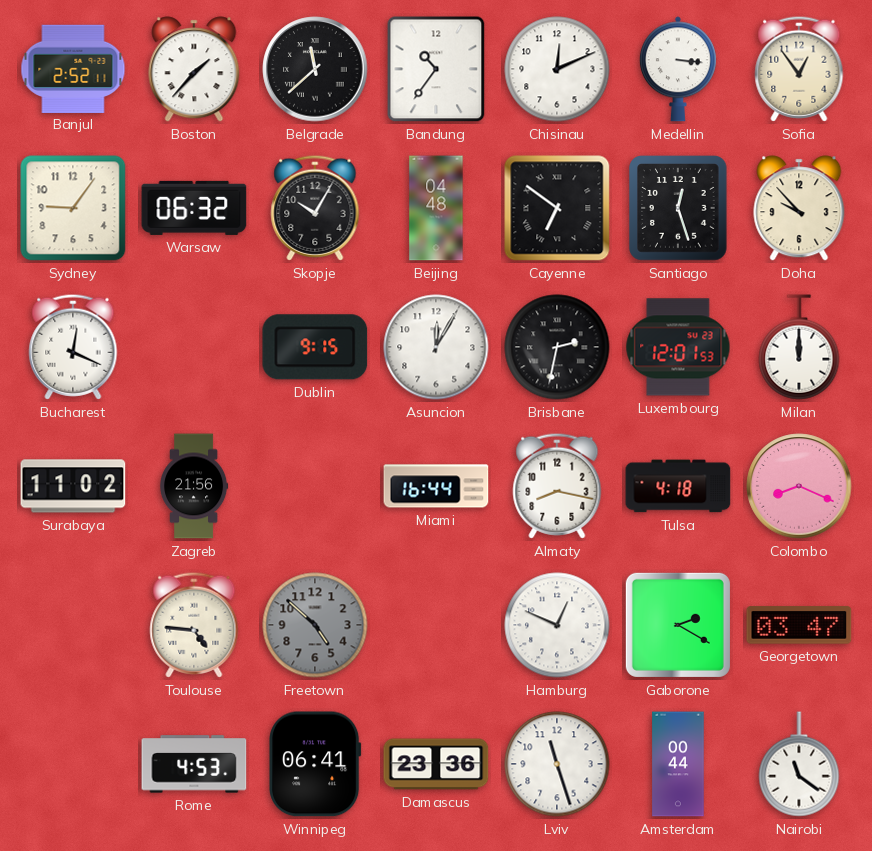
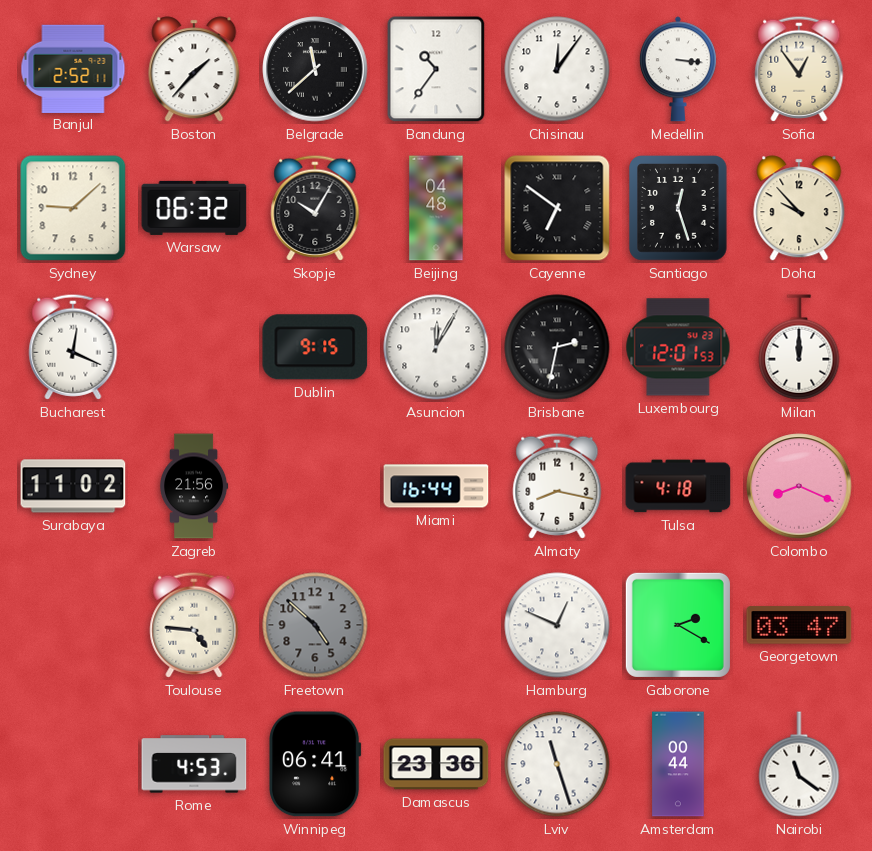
Chisinau: 12:11 -> 12:06 (557, 69)
Sydney: 9:06 -> 9:08 (73, 208)
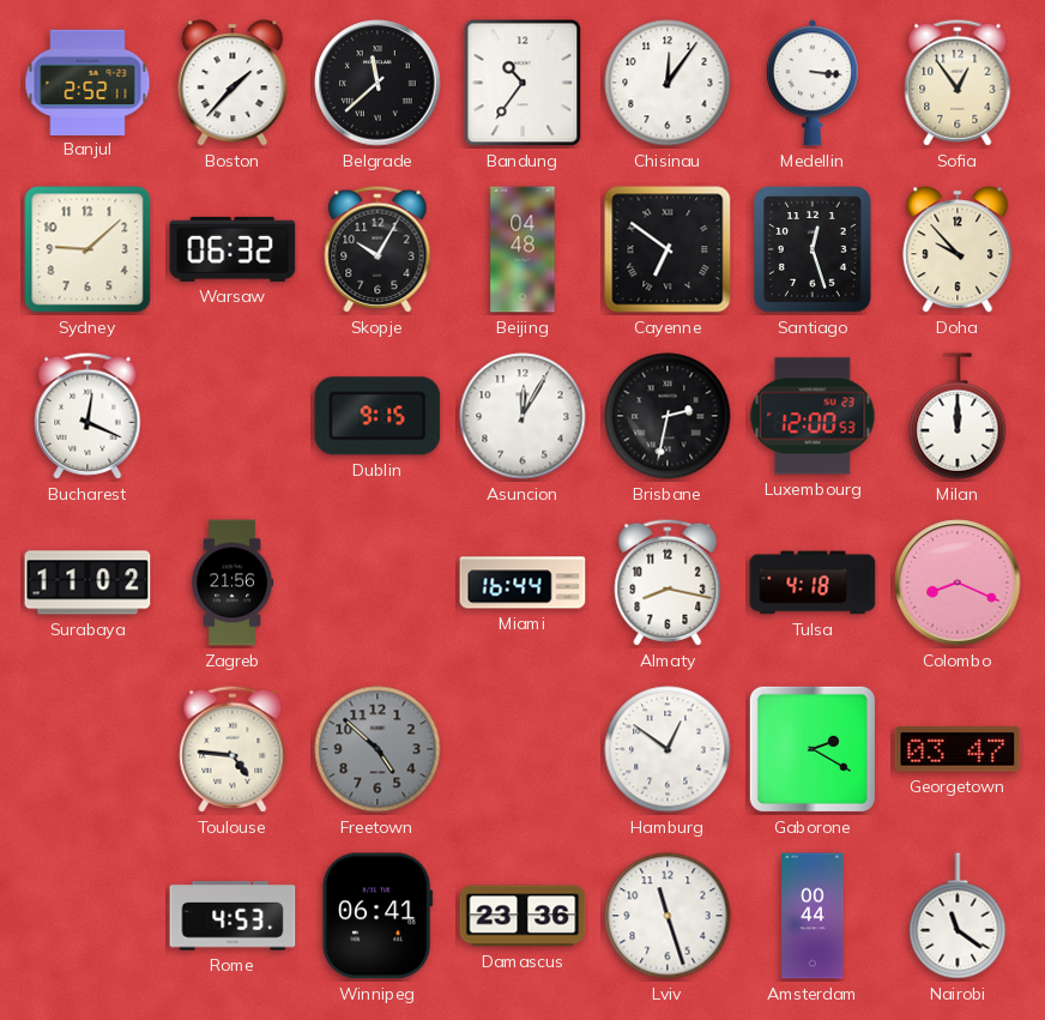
Luxembourg: 12:01 -> 12:00 (813, 416)
Hamburg: 12:49 -> 12:51 (668, 749)
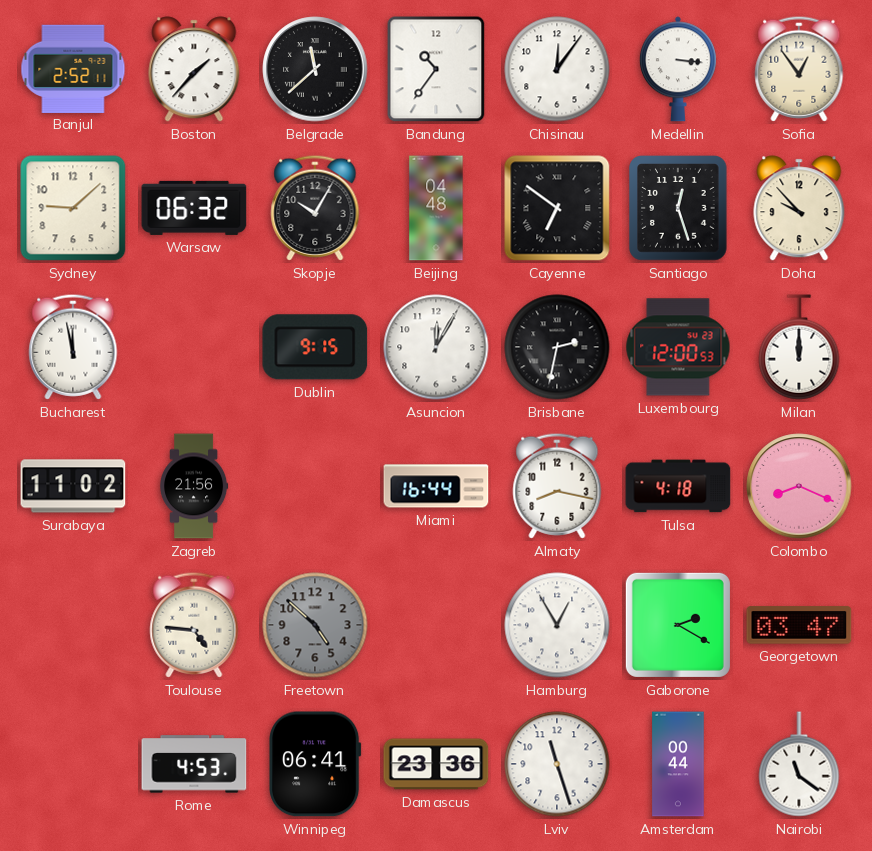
Bucharest: 12:19 -> 11:58 (73, 347)
Hamburg: 12:51 -> 12:55 (557, 625)
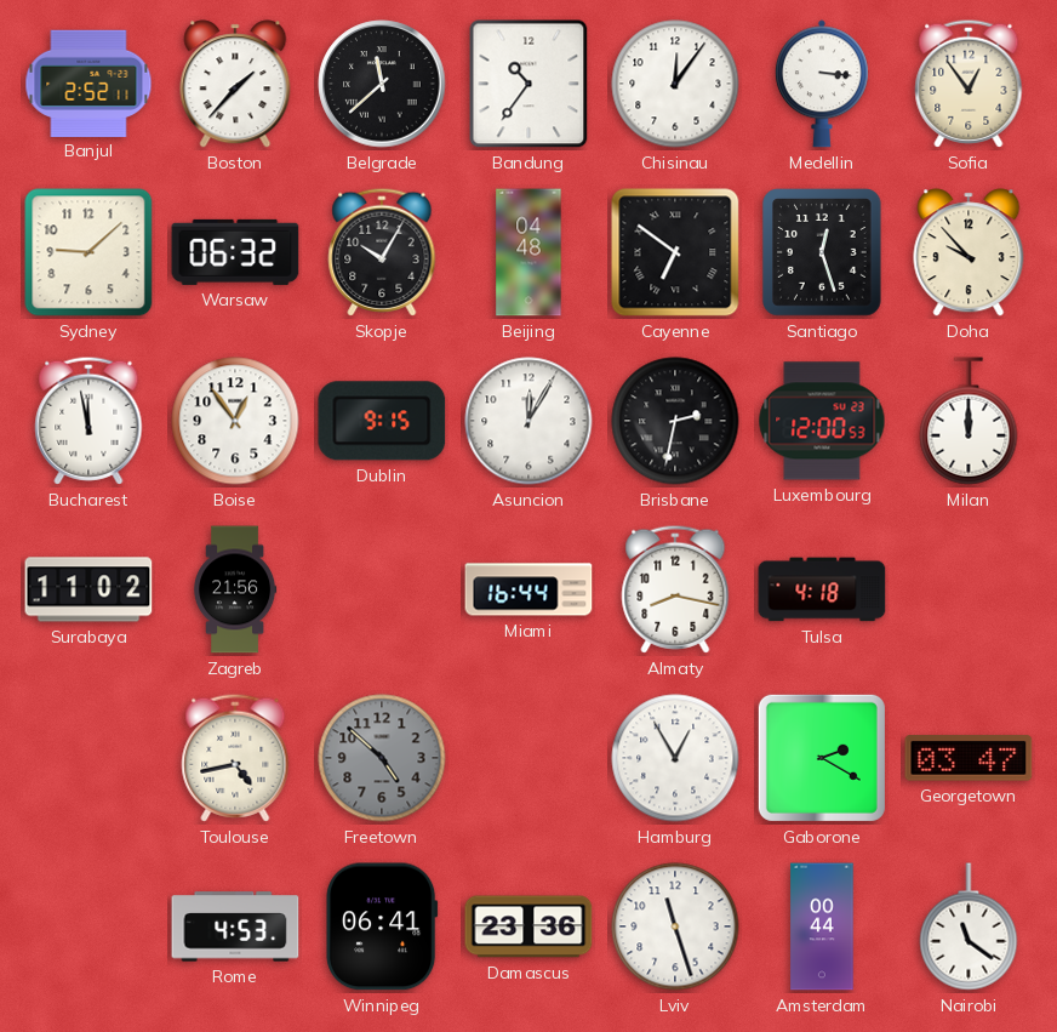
Boise: none -> 12:54 (235, 421)
Colombo: 8:19 -> none (799, 486)
Toulouse: 4:46 -> 4:43 (235, 758)
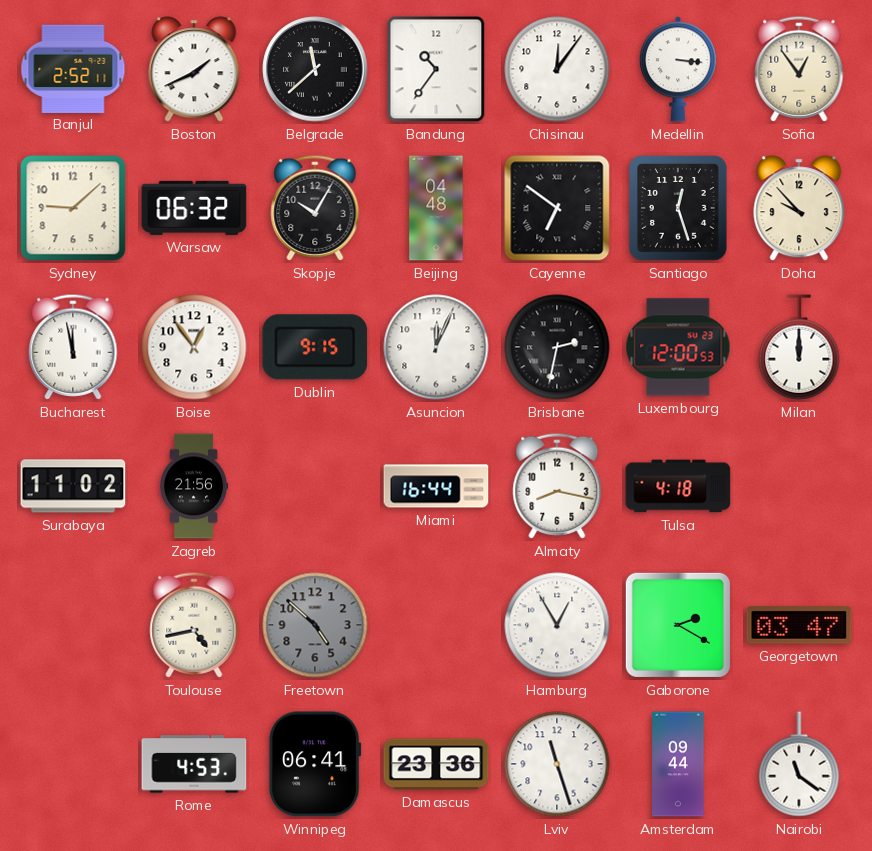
Boston: 1:37 -> 1:41 (194, 69)
Asuncion: 12:05 -> 12:04 (436, 347)
Amsterdam: 00:44 -> 09:44 (678, 764)
